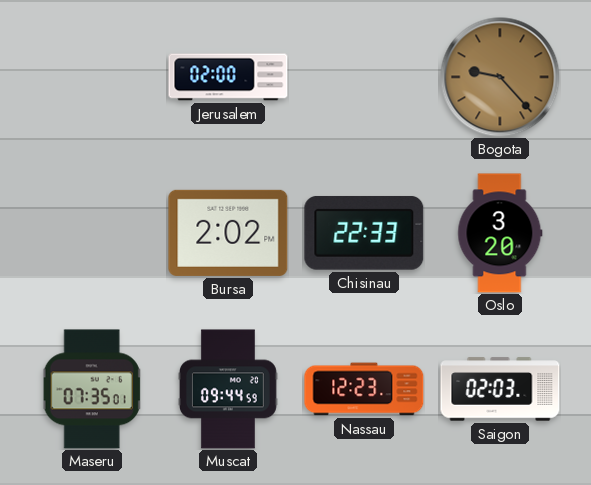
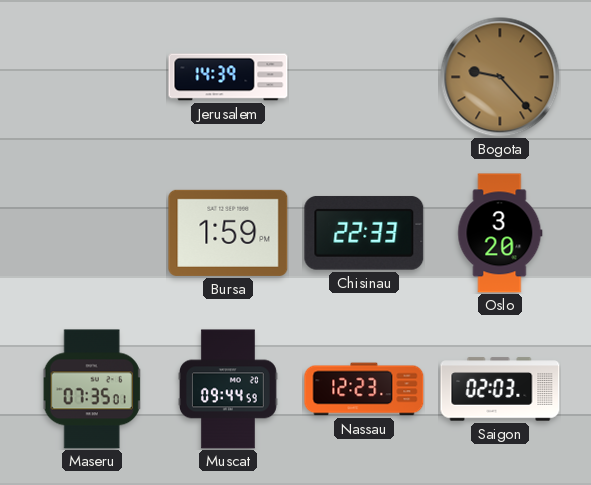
Jerusalem: 02:00 -> 14:39 (228, 77)
Bursa: 2:02 -> 1:59 (228, 233)
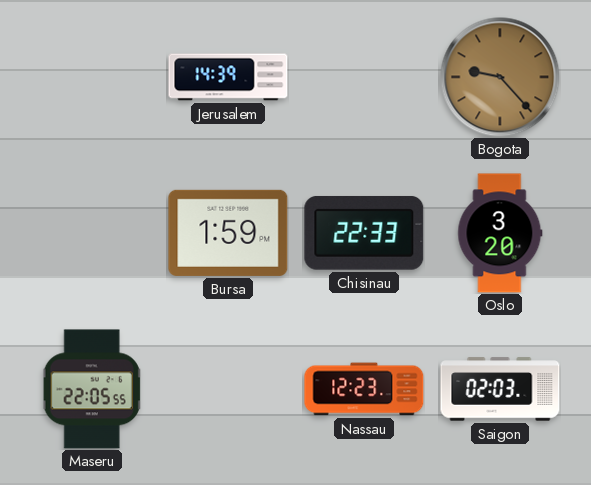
Maseru: 07:35 -> 22:05 (92, 389)
Muscat: 09:44 -> none (228, 389)
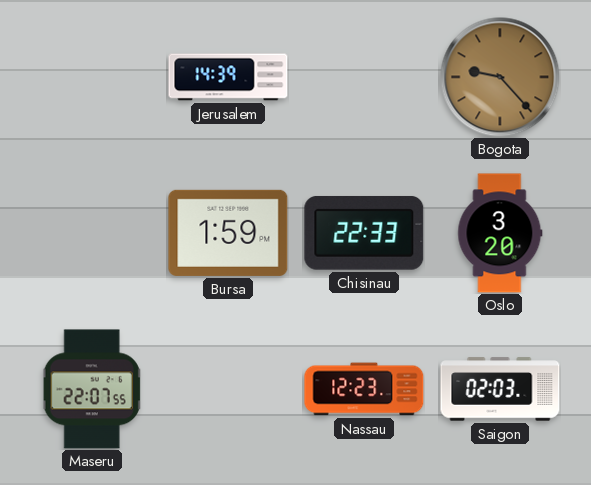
Maseru: 22:05 -> 22:07 (92, 389)
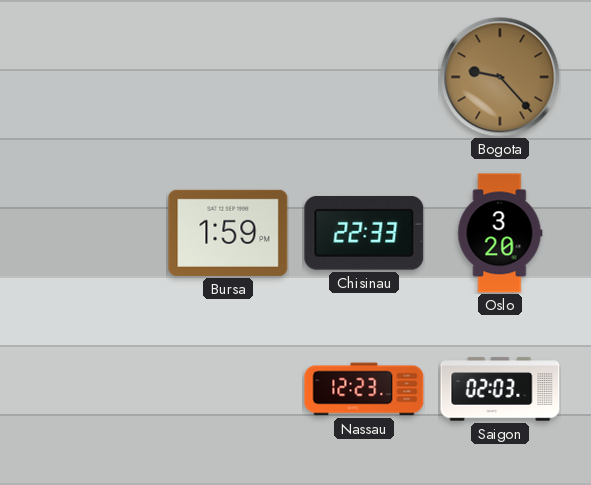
Jerusalem: 14:39 -> none (228, 77)
Maseru: 22:07 -> none (92, 389)
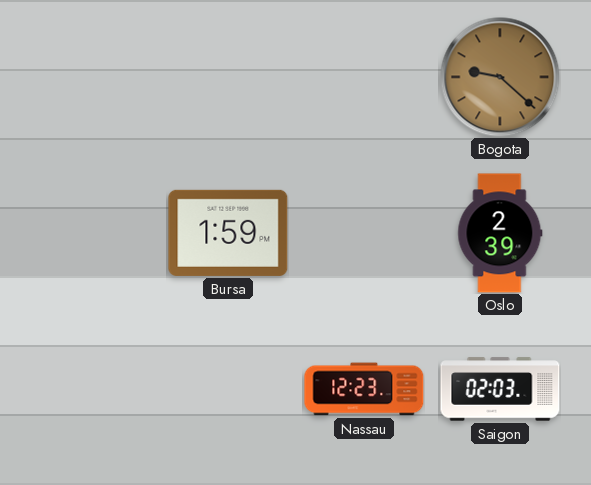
Bogota: 9:23 -> 9:22 (500, 77)
Chisinau: 22:33 -> none (364, 233)
Oslo: 3:20 -> 2:39 (500, 233)
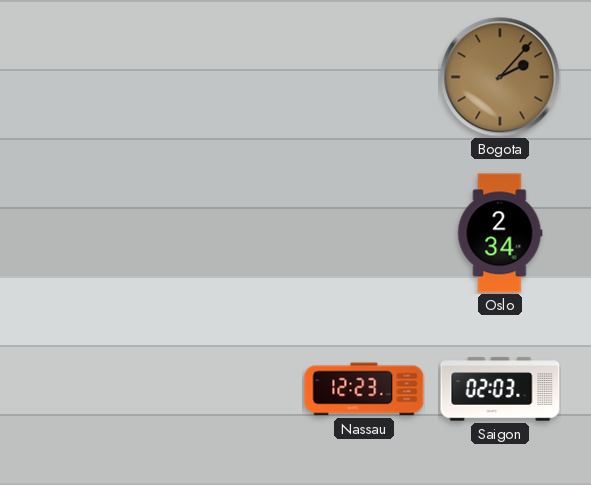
Bogota: 9:22 -> 2:07 (500, 77)
Bursa: 1:59 -> none (228, 233)
Oslo: 2:39 -> 2:34 (500, 233)
